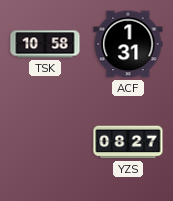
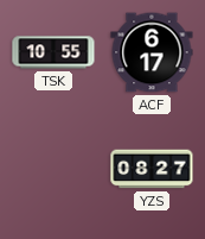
TSK: 10:58 -> 10:55 (53, 52)
ACF: 1:31 -> 6:17 (152, 52)
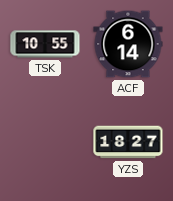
ACF: 6:17 -> 6:14 (128, 44)
YZS: 08:27 -> 18:27 (128, 142)
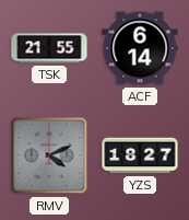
TSK: 10:55 -> 21:55 (49, 48)
RMV: none -> 4:11 (49, 155)
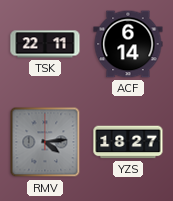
TSK: 21:55 -> 22:11 (45, 44)
RMV: 4:11 -> 4:14 (45, 142)
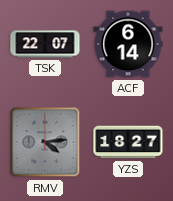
TSK: 22:11 -> 22:07 (45, 44)
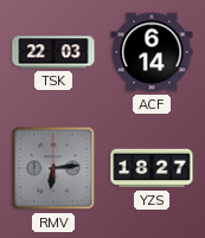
TSK: 22:07 -> 22:03 (53, 52)
RMV: 4:14 -> 6:14 (53, 168)
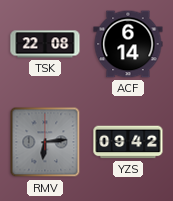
TSK: 22:03 -> 22:08 (45, 44)
YZS: 18:27 -> 09:42 (128, 142)
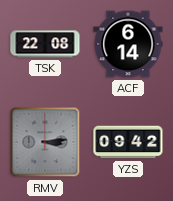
RMV: 6:14 -> 3:14 (45, 142)
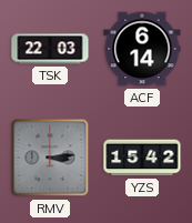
TSK: 22:08 -> 22:03 (50, 49)
YZS: 09:42 -> 15:42 (142, 158)
